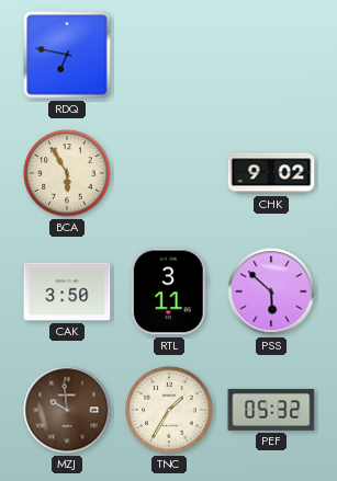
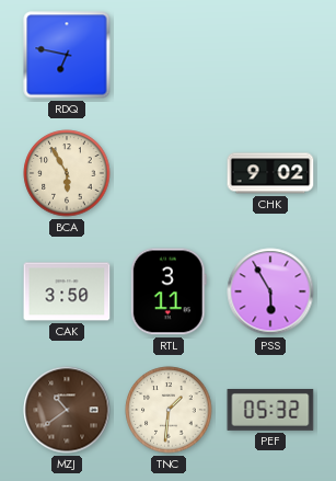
PSS: 5:52 -> 5:55 (270, 291)
MZJ: 9:59 -> 10:39 (67, 410)
TNC: 1:35 -> 1:31 (169, 410)
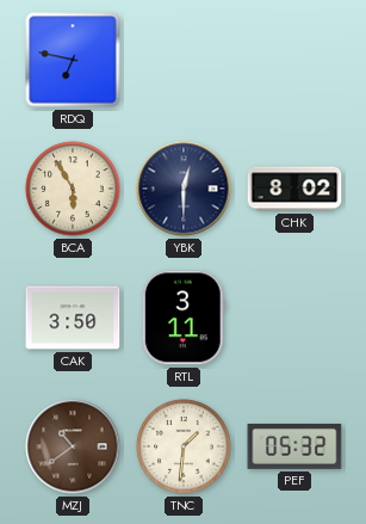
YBK: none -> 12:30 (184, 189)
CHK: 9:02 -> 8:02 (294, 189)
PSS: 5:55 -> none (270, 291)
